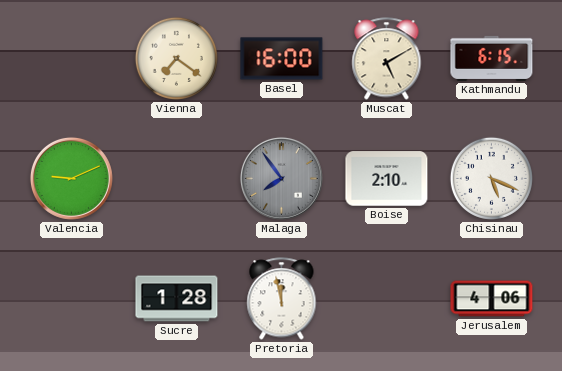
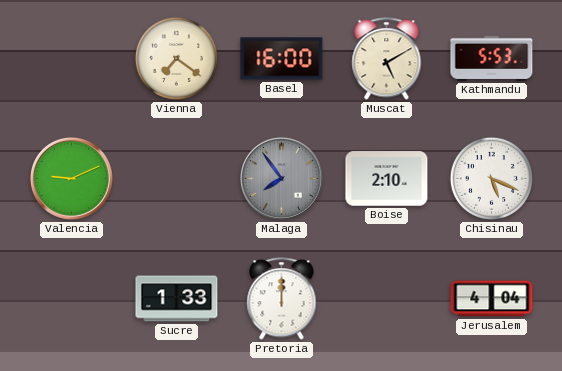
Kathmandu: 6:15 -> 5:53 (492, 58)
Sucre: 1:28 -> 1:33 (177, 299)
Pretoria: 11:58 -> 12:00 (282, 299)
Jerusalem: 4:06 -> 4:04 (492, 299)
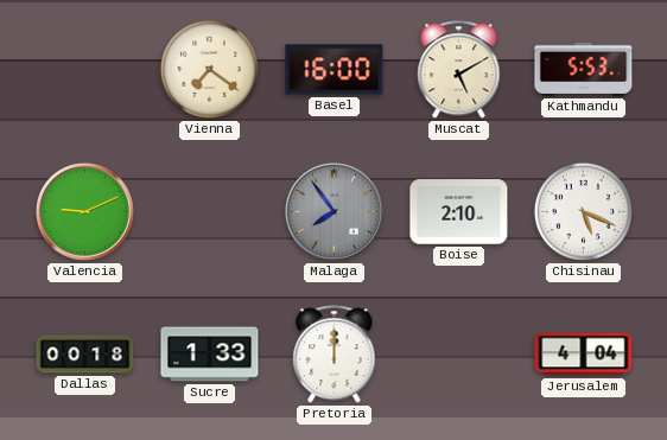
Dallas: none -> 00:18 (85, 355)
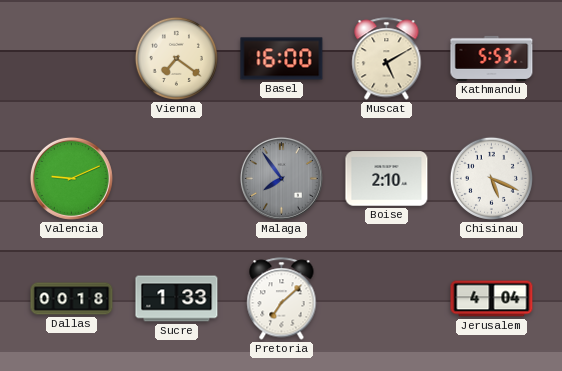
Pretoria: 12:00 -> 7:08 (282, 299)
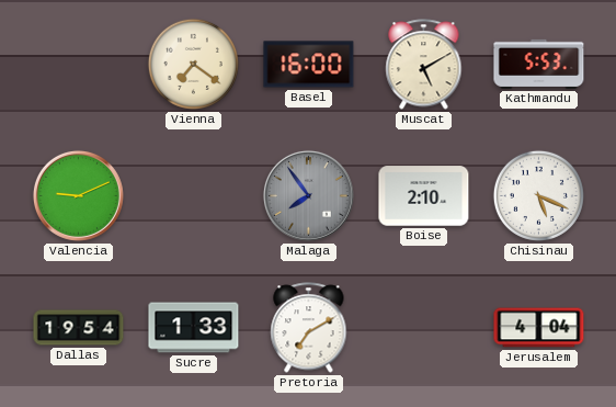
Dallas: 00:18 -> 19:54 (79, 328)
Pretoria: 7:08 -> 7:10 (309, 328)
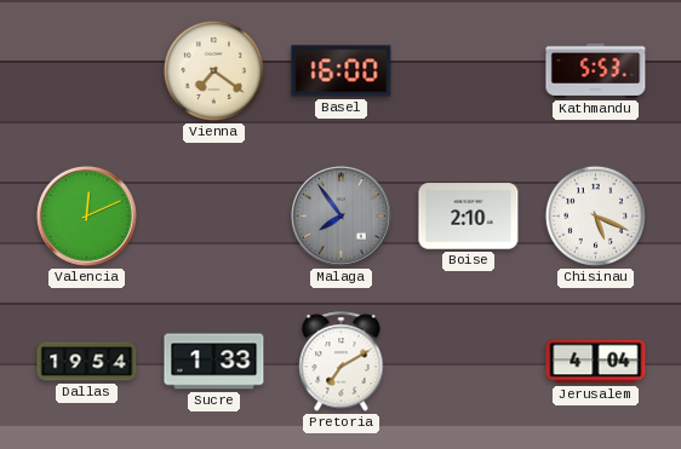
Muscat: 5:10 -> none (424, 65)
Valencia: 9:11 -> 12:11 (86, 215)
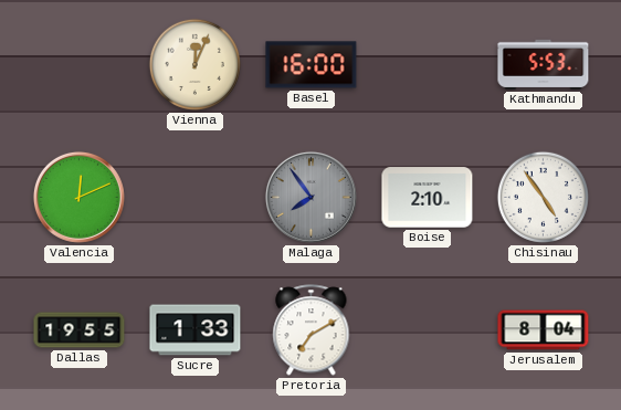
Vienna: 7:21 -> 12:04 (194, 64)
Chisinau: 5:19 -> 4:54 (543, 197)
Dallas: 19:54 -> 19:55 (80, 330)
Jerusalem: 4:04 -> 8:04 (544, 330)
